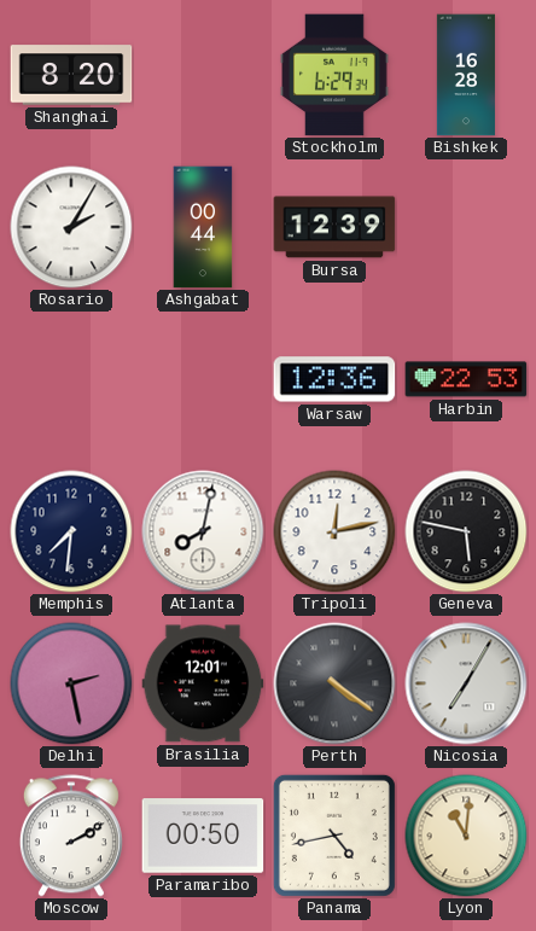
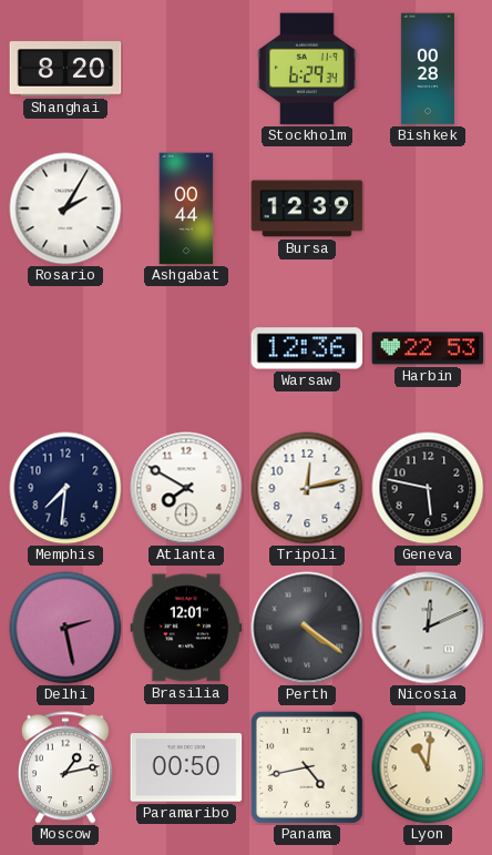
Bishkek: 16:28 -> 00:28 (428, 69)
Atlanta: 8:02 -> 7:50 (186, 488)
Nicosia: 7:05 -> 12:11 (428, 628)
Moscow: 2:10 -> 1:13 (65, 767)
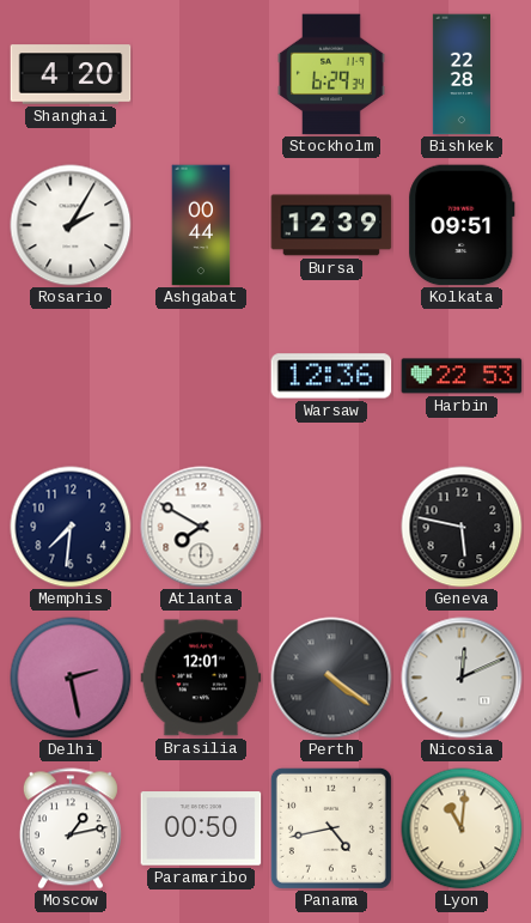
Shanghai: 8:20 -> 4:20 (71, 74)
Bishkek: 00:28 -> 22:28 (462, 74)
Kolkata: none -> 09:51 (462, 225)
Tripoli: 12:13 -> none (307, 488)
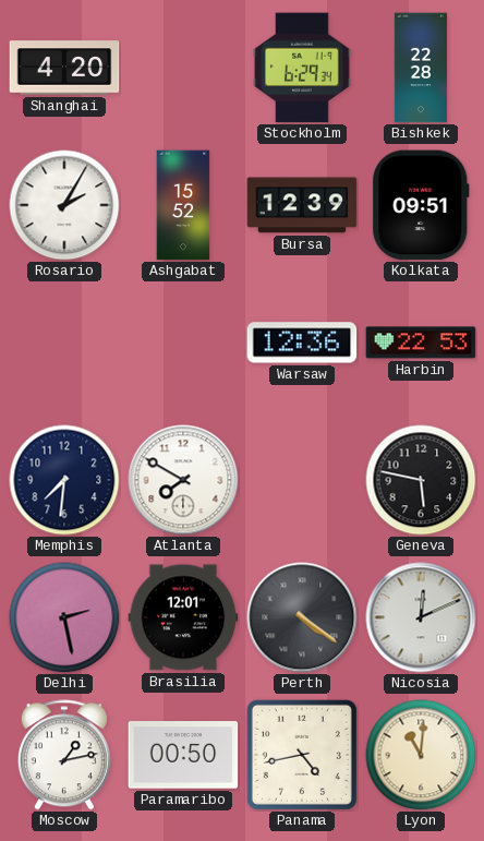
Ashgabat: 00:44 -> 15:52 (183, 205)
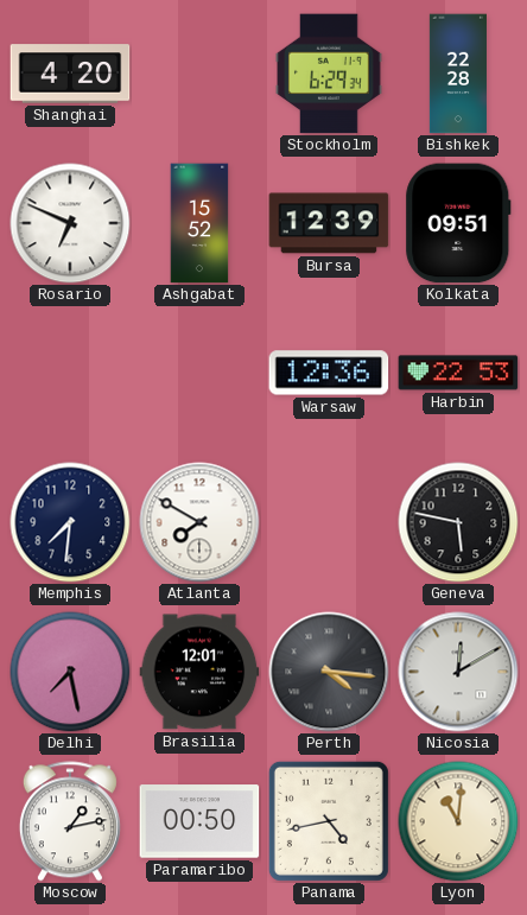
Rosario: 2:05 -> 6:49 (70, 223)
Delhi: 2:28 -> 7:28 (70, 672)
Perth: 4:21 -> 4:16 (329, 672)
Nicosia: 12:11 -> 12:10 (458, 672)
